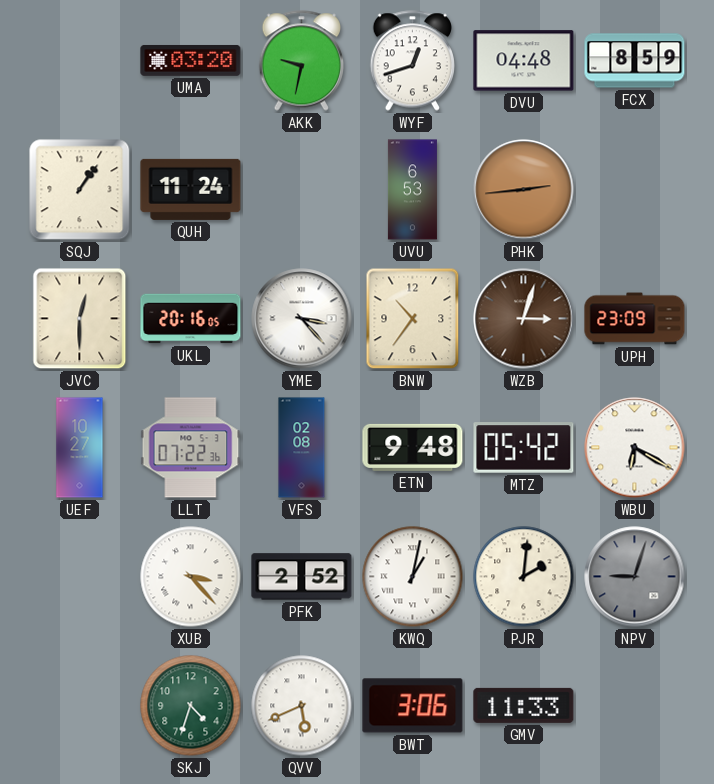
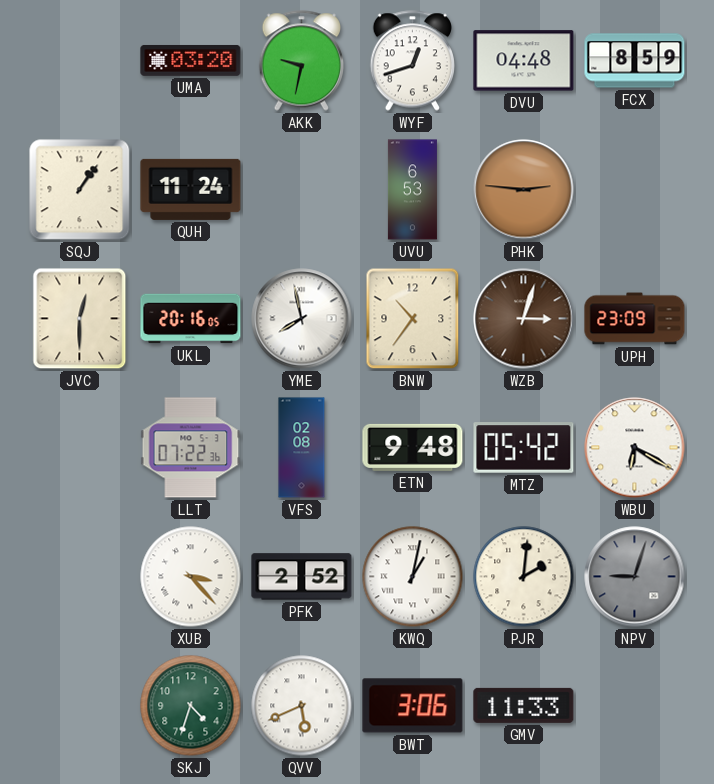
PHK: 2:44 -> 2:46 (524, 190)
YME: 3:23 -> 7:58 (302, 319)
UEF: 10:27 -> none (80, 448)
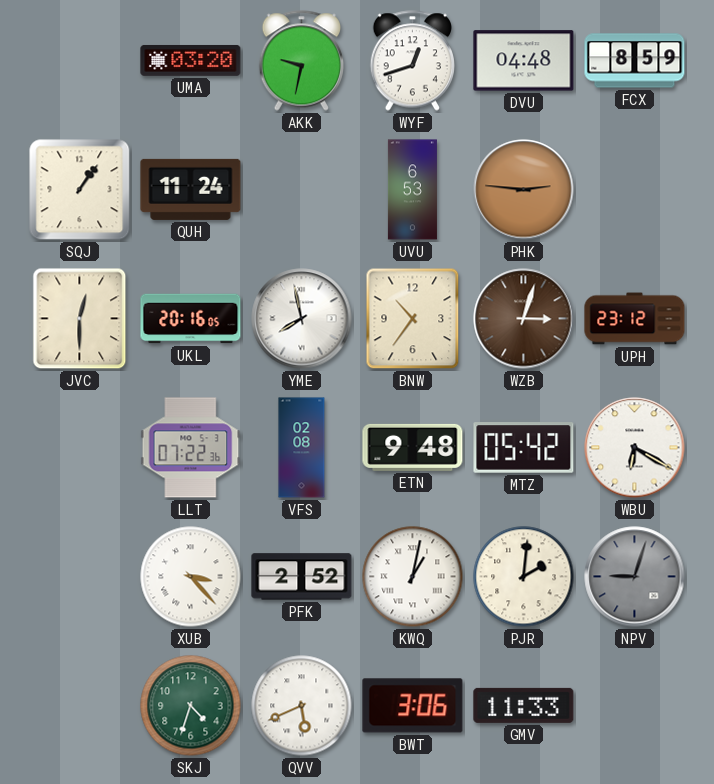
UPH: 23:09 -> 23:12 (635, 319)
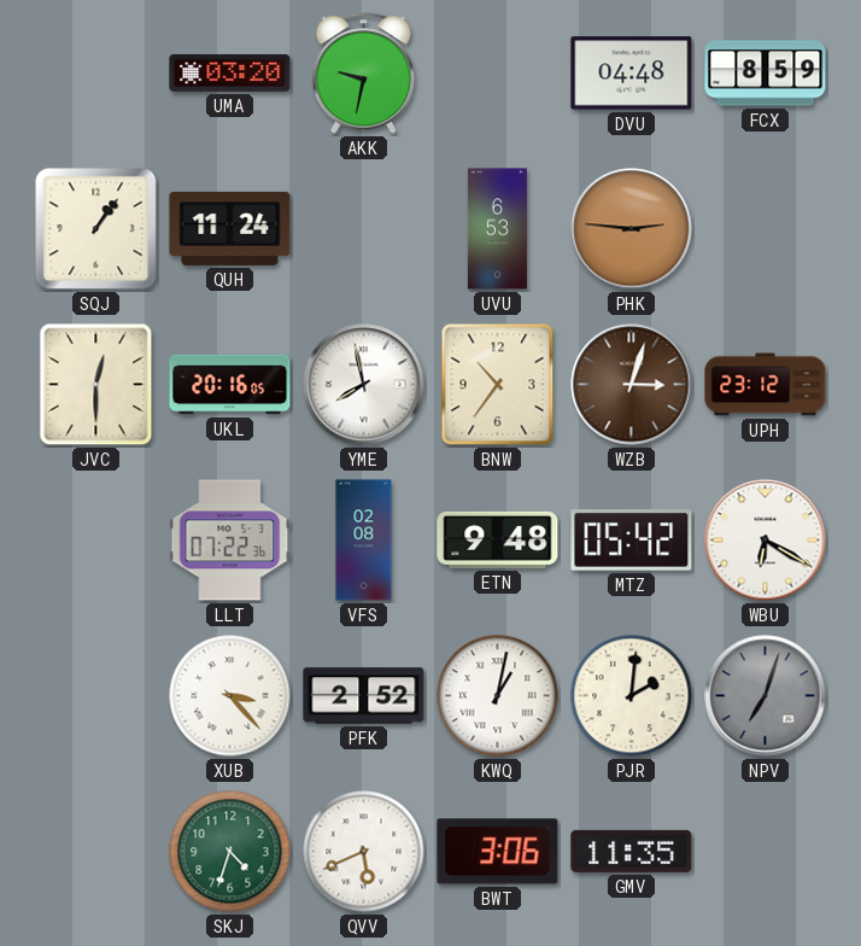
WYF: 12:42 -> none (412, 61)
NPV: 9:03 -> 7:03 (766, 696)
GMV: 11:33 -> 11:35 (632, 851)
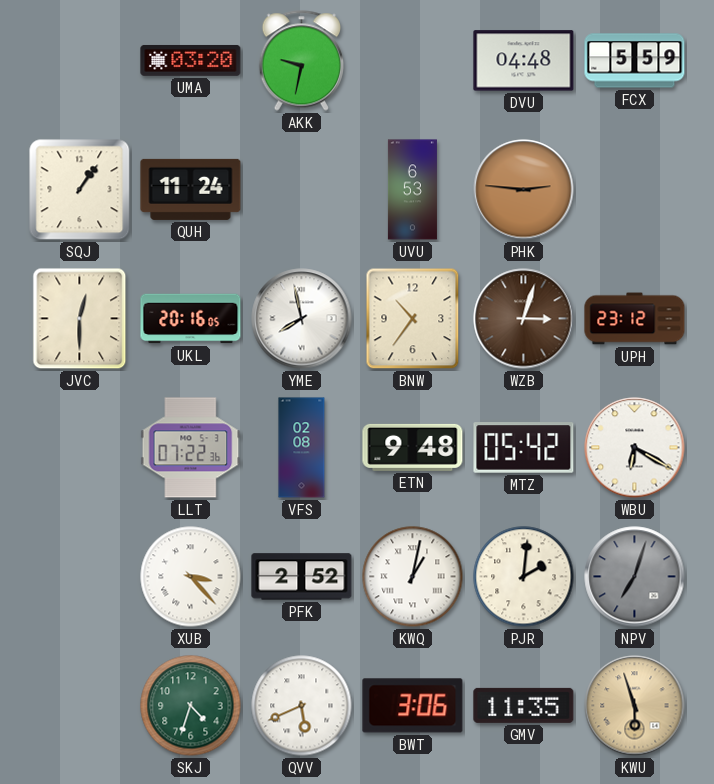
FCX: 8:59 -> 5:59 (635, 61)
KWU: none -> 5:57 (635, 706)
